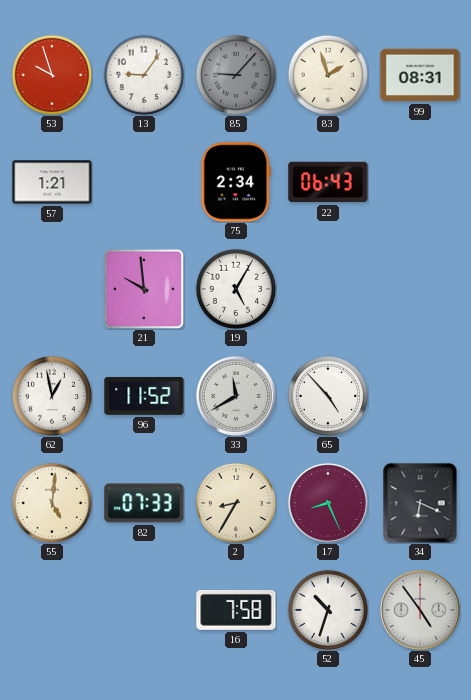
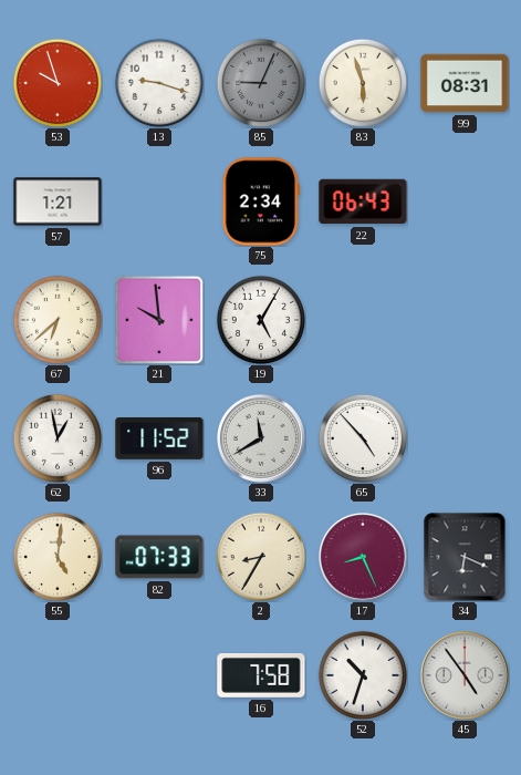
13: 9:06 -> 9:18 (158, 82)
85: 9:07 -> 9:04 (260, 82)
83: 1:57 -> 5:57 (362, 82)
67: none -> 6:38 (56, 319)
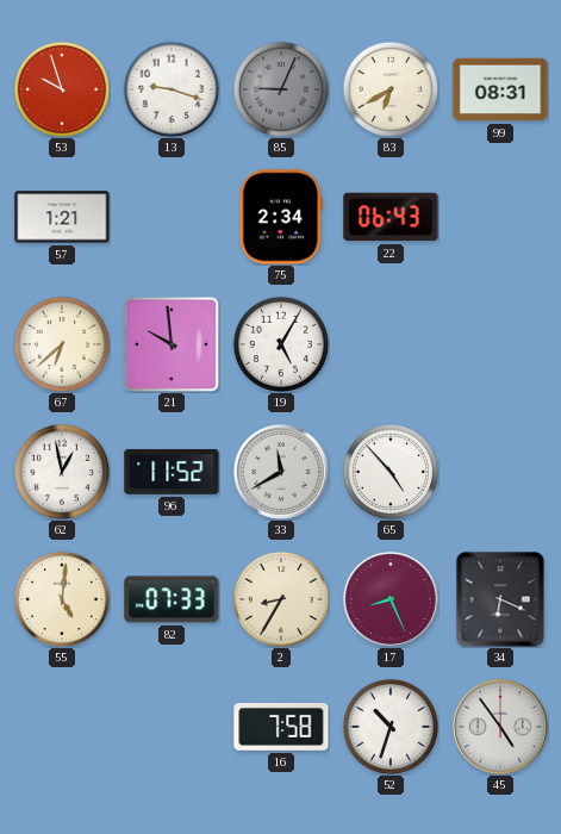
83: 5:57 -> 6:40 (389, 88)
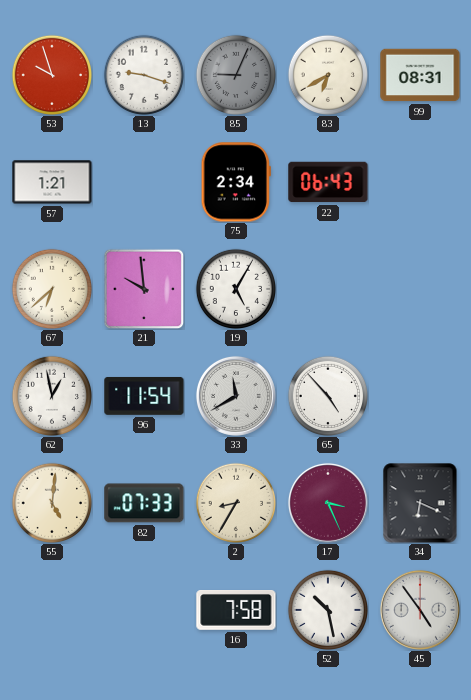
96: 11:52 -> 11:54 (144, 396)
17: 8:26 -> 3:26 (328, 503)
52: 10:33 -> 10:28 (327, 609)
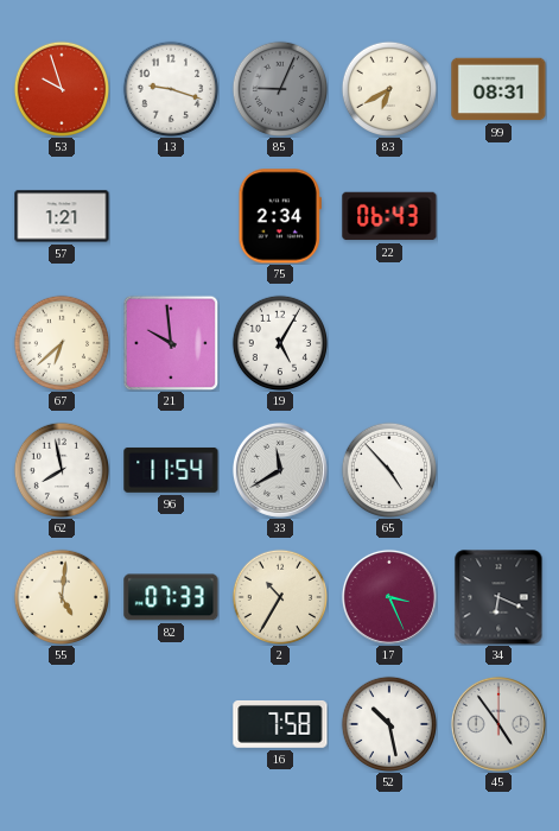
62: 12:58 -> 7:58 (61, 469)
2: 8:35 -> 10:35 (279, 596)
